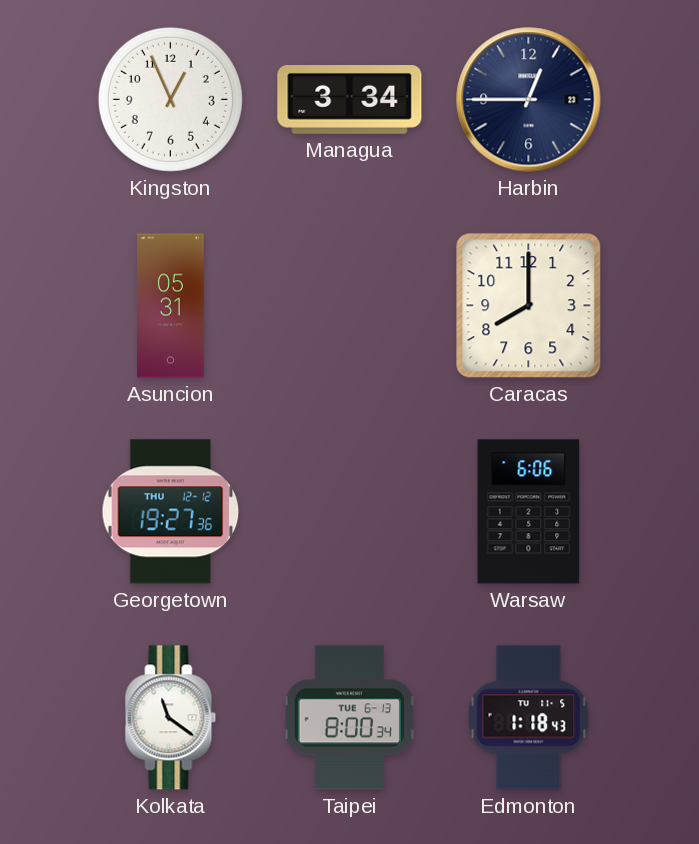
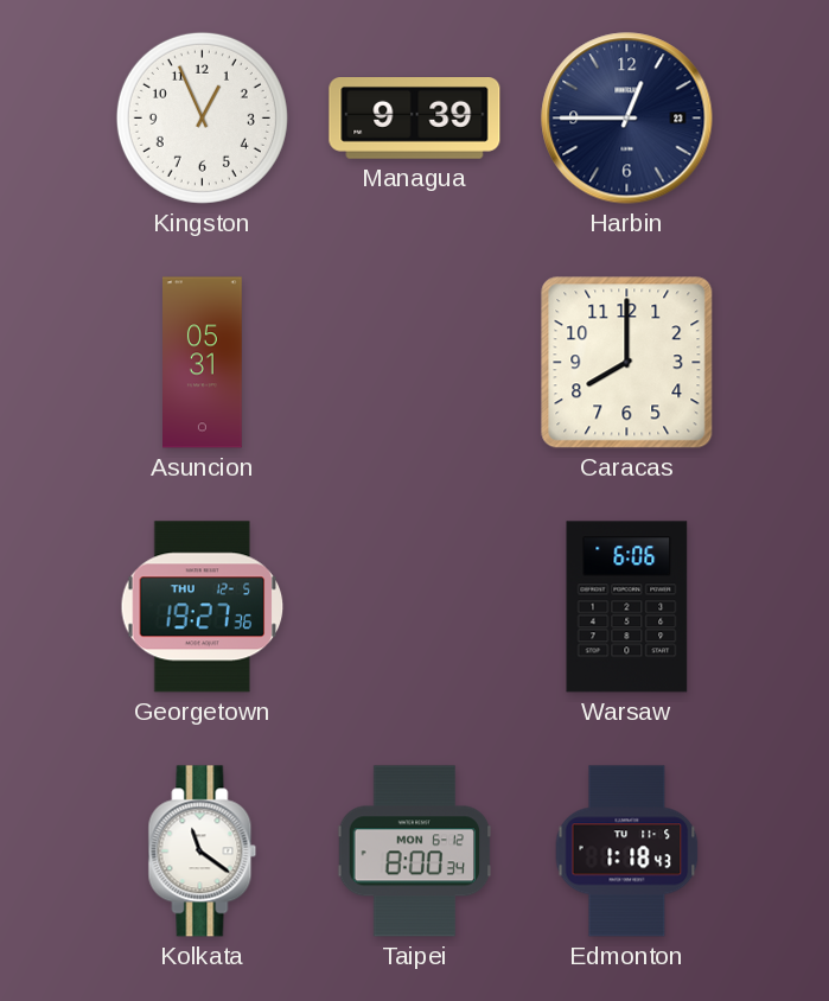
Managua: 3:34 -> 9:39 (415, 119)
Georgetown date: THU 12-12 -> THU 12-5 (203, 607)
Taipei date: TUE 6-13 -> MON 6-12 (415, 852)
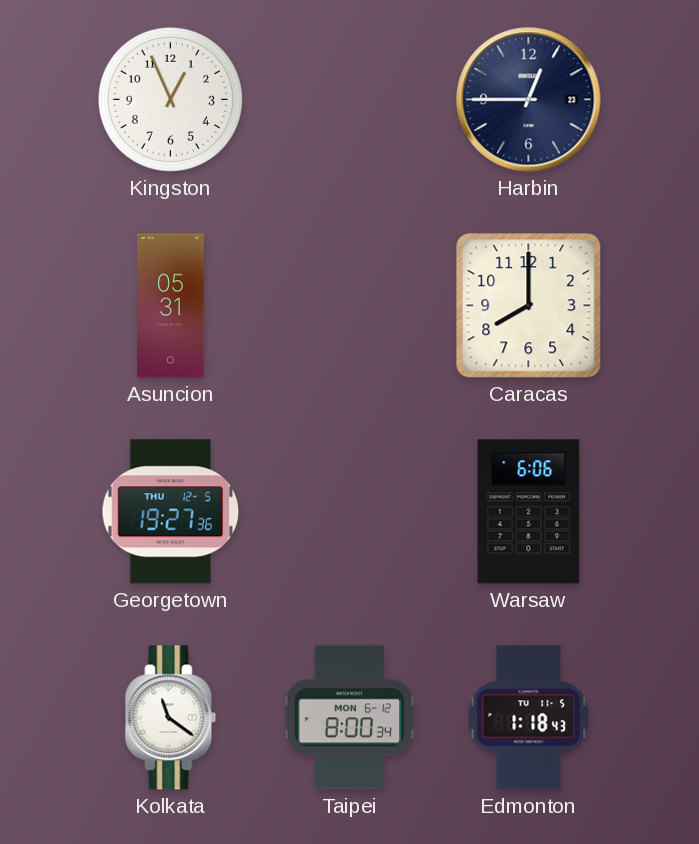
Managua: 9:39 -> none (415, 119)
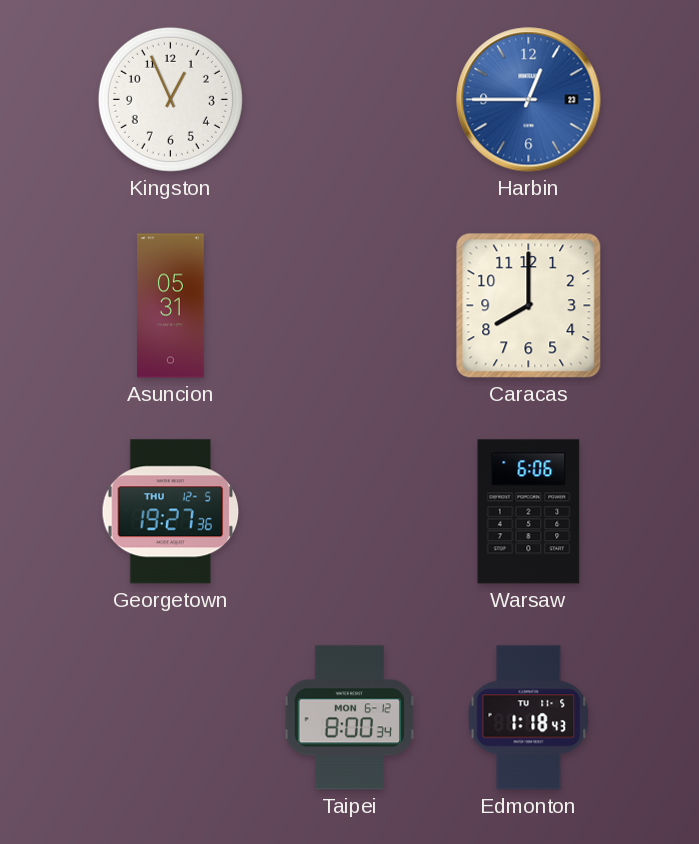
Harbin dial: navy -> blue (529, 100)
Kolkata: 11:21 -> none (171, 718)
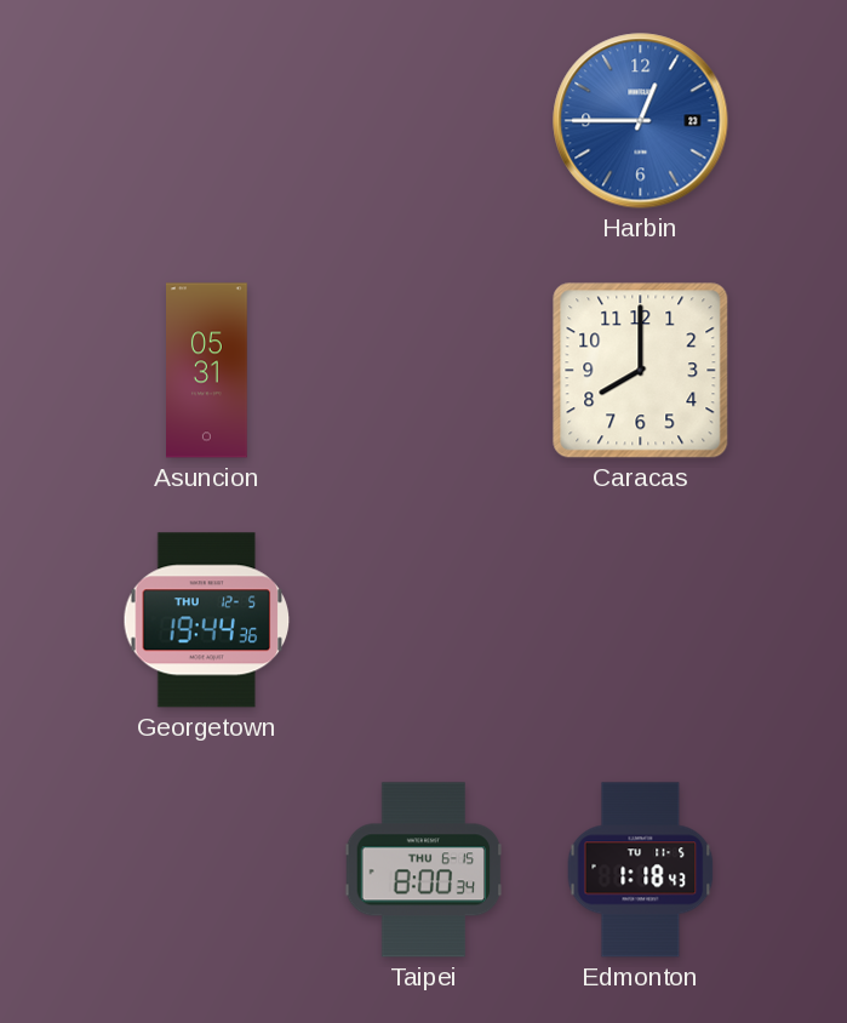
Kingston: 12:56 -> none (170, 99)
Georgetown: 19:27 -> 19:44 (207, 621)
Warsaw: 6:06 -> none (529, 512)
Taipei date: MON 6-12 -> THU 6-15 (424, 870)
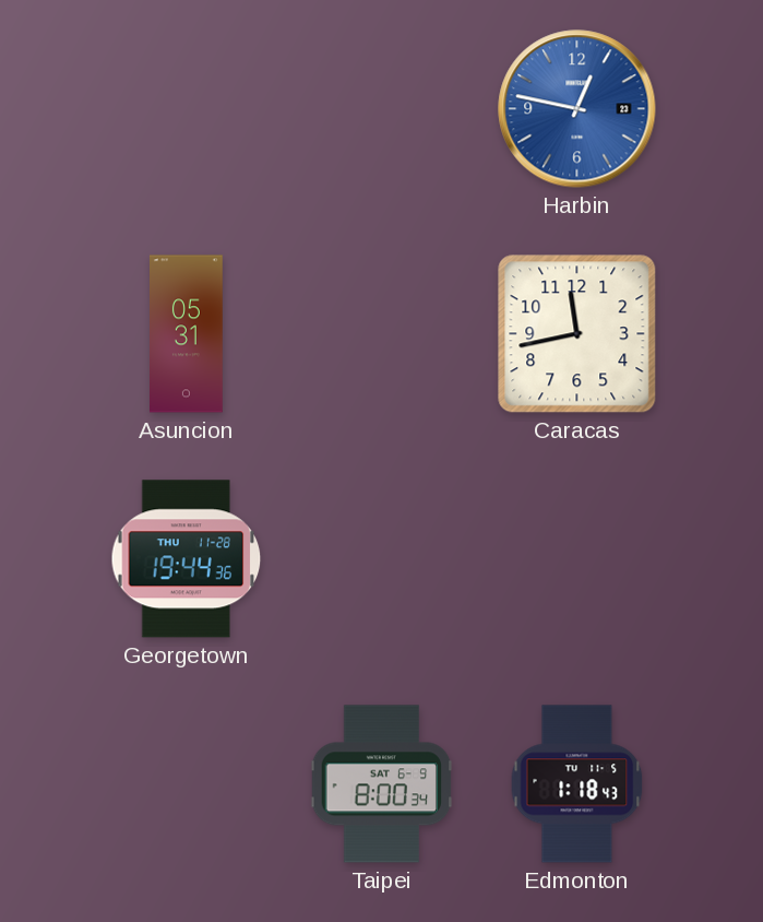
Harbin: 12:45 -> 12:47 (577, 109)
Caracas: 8:00 -> 11:43 (577, 334)
Georgetown date: THU 12-5 -> THU 11-28 (187, 559)
Taipei date: THU 6-15 -> SAT 6-9 (382, 784)
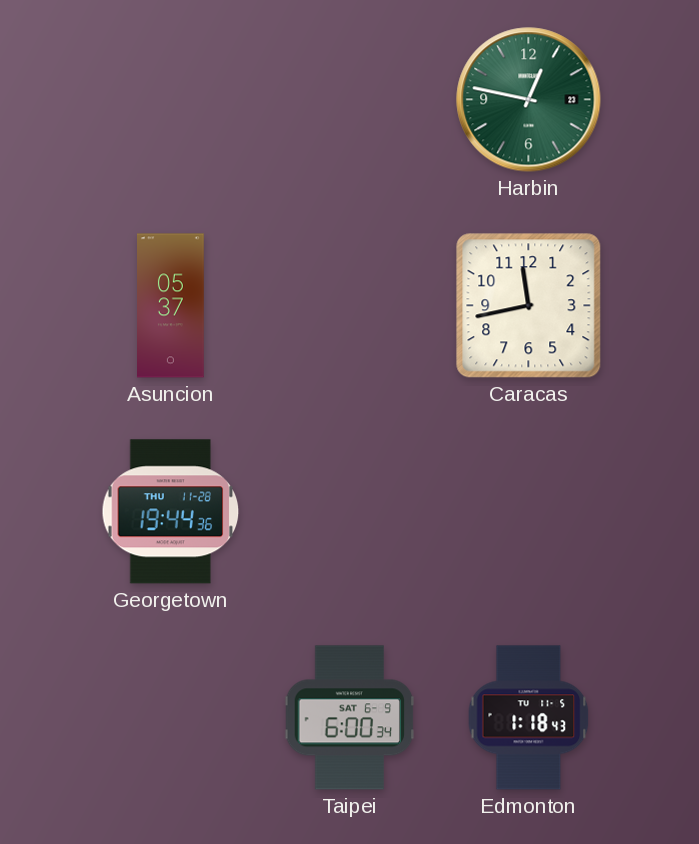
Harbin dial: blue -> green (529, 100)
Asuncion: 05:31 -> 05:37 (171, 306)
Taipei: 8:00 -> 6:00 (350, 718)
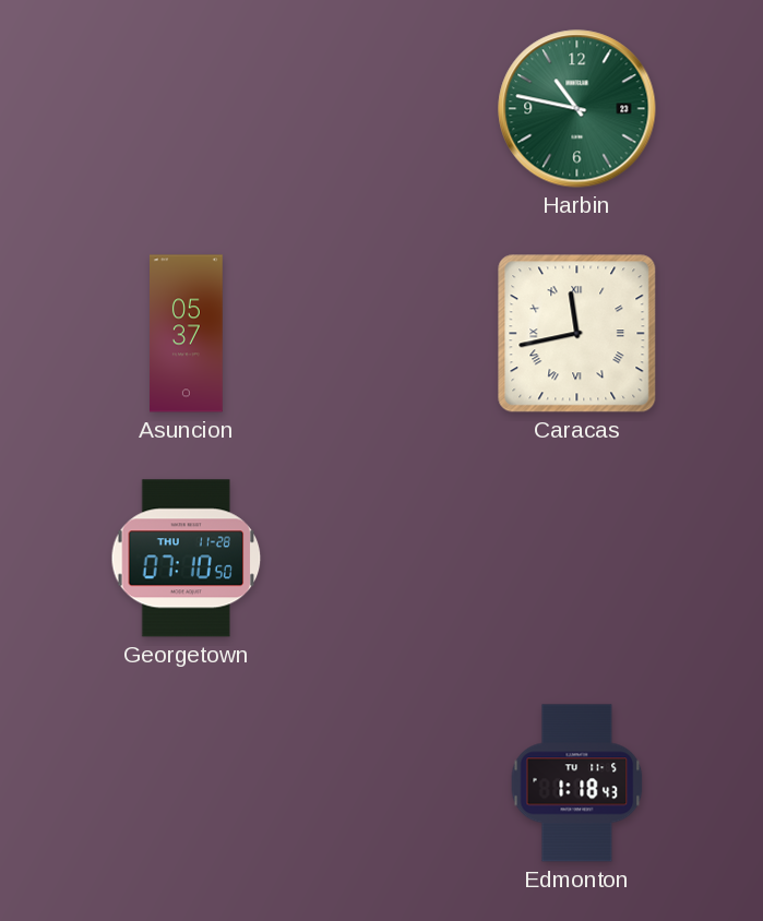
Harbin: 12:47 -> 10:47 (577, 109)
Caracas numerals: Arabic -> Roman (577, 334)
Georgetown: 19:44 -> 07:10 (187, 559)
Taipei: 6:00 -> none (350, 718)
